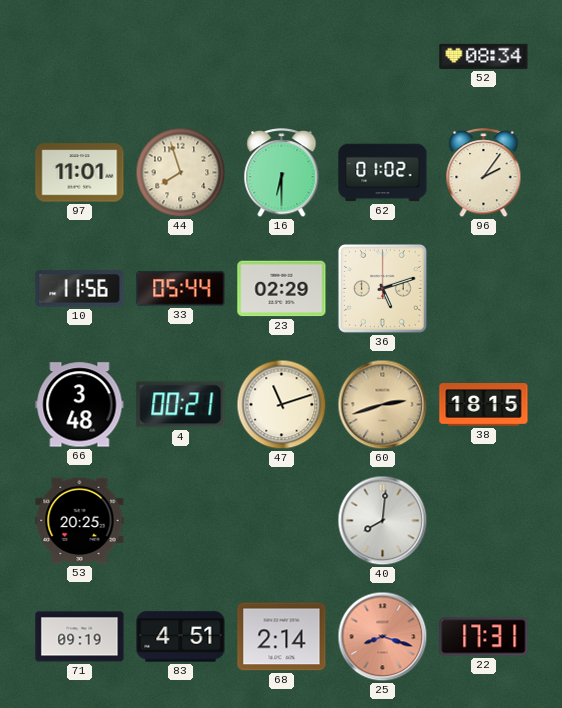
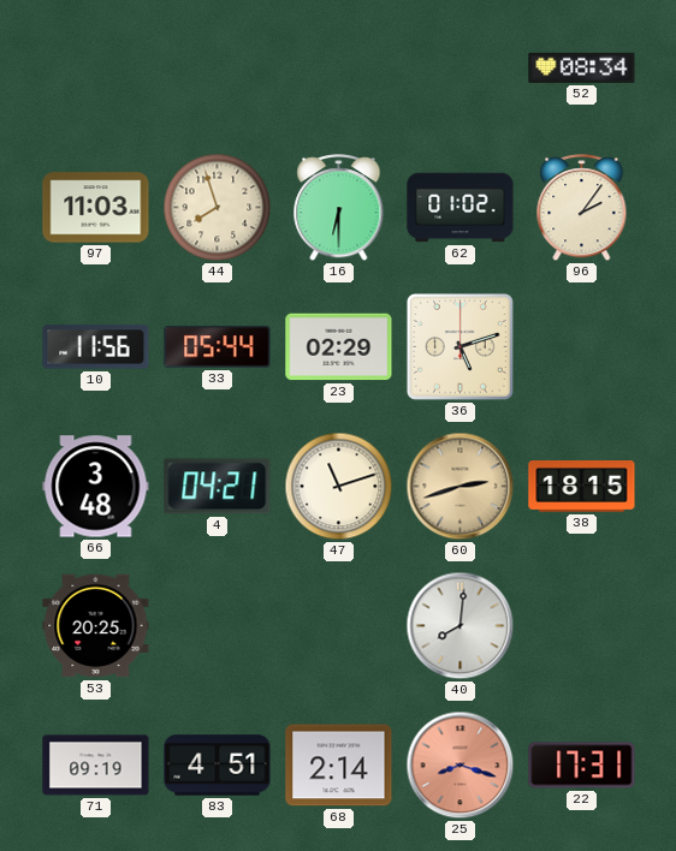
97: 11:01 -> 11:03 (96, 208)
4: 00:21 -> 04:21 (218, 487)
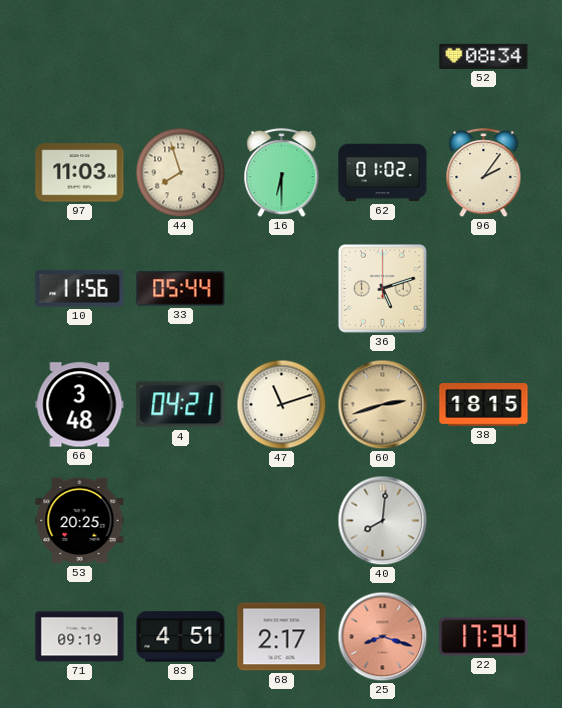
23: 02:29 -> none (339, 347)
68: 2:14 -> 2:17 (282, 637)
22: 17:31 -> 17:34 (484, 637)
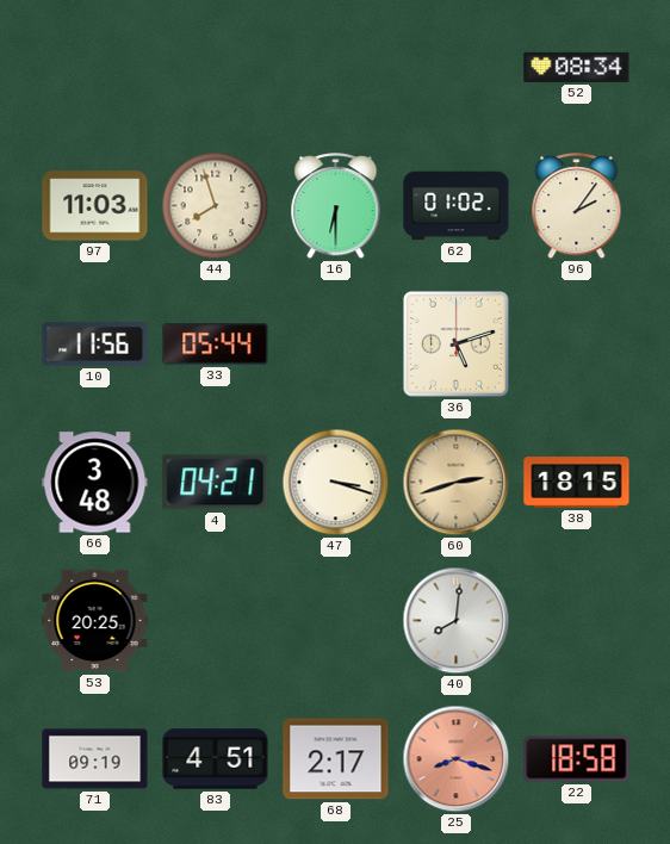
47: 11:12 -> 3:18 (336, 483)
22: 17:34 -> 18:58 (577, 759)
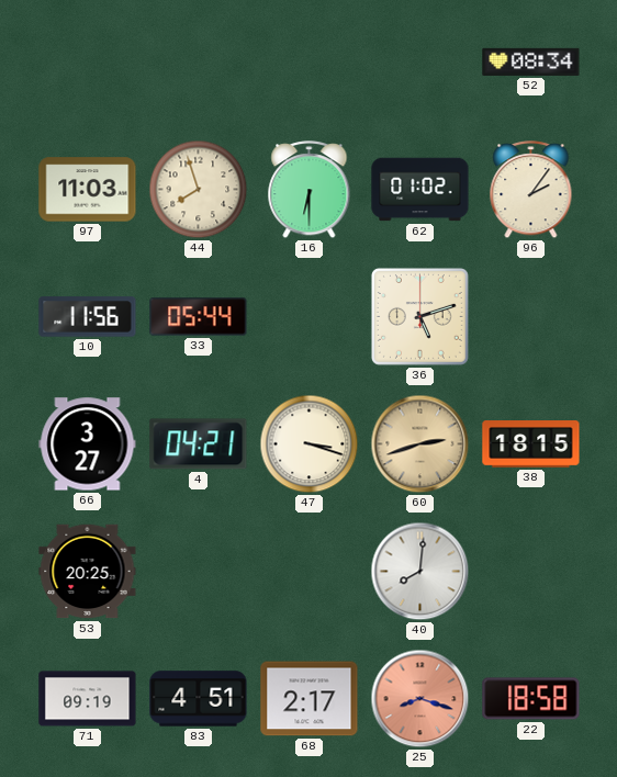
66: 3:48 -> 3:27 (88, 444)
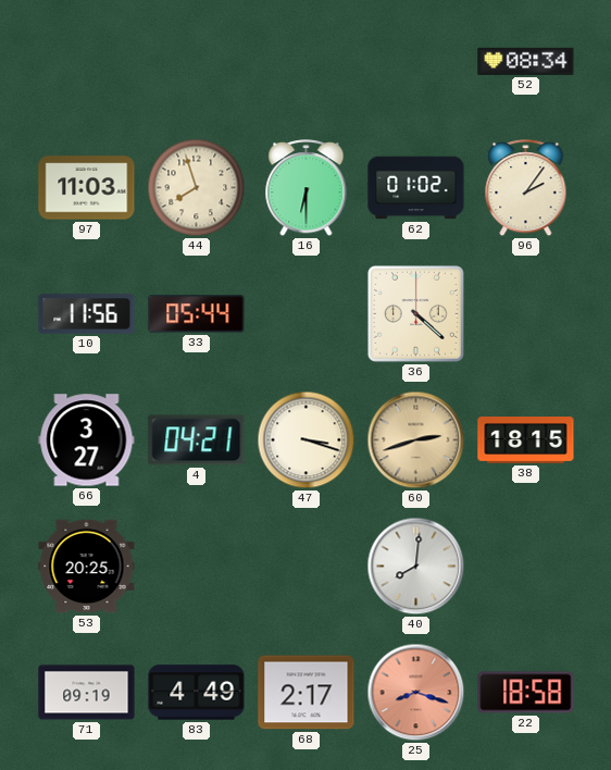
36: 5:12 -> 4:22 (415, 313)
83: 4:51 -> 4:49 (197, 693)
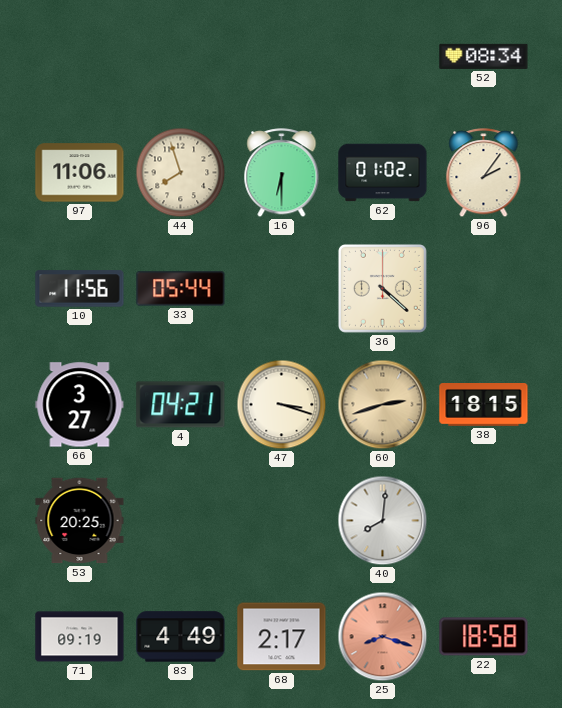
97: 11:03 -> 11:06 (80, 173)
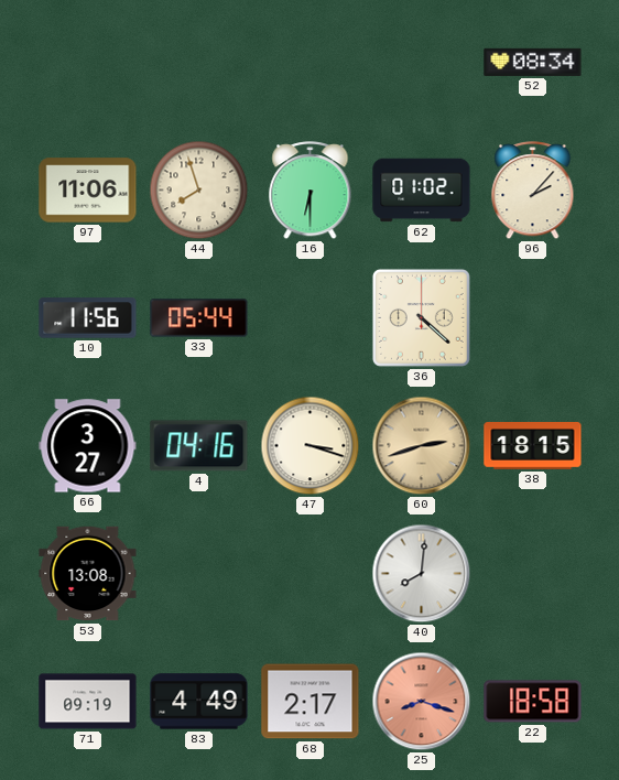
96: 2:06 -> 2:07 (533, 191)
4: 04:21 -> 04:16 (199, 446)
53: 20:25 -> 13:08 (88, 574)
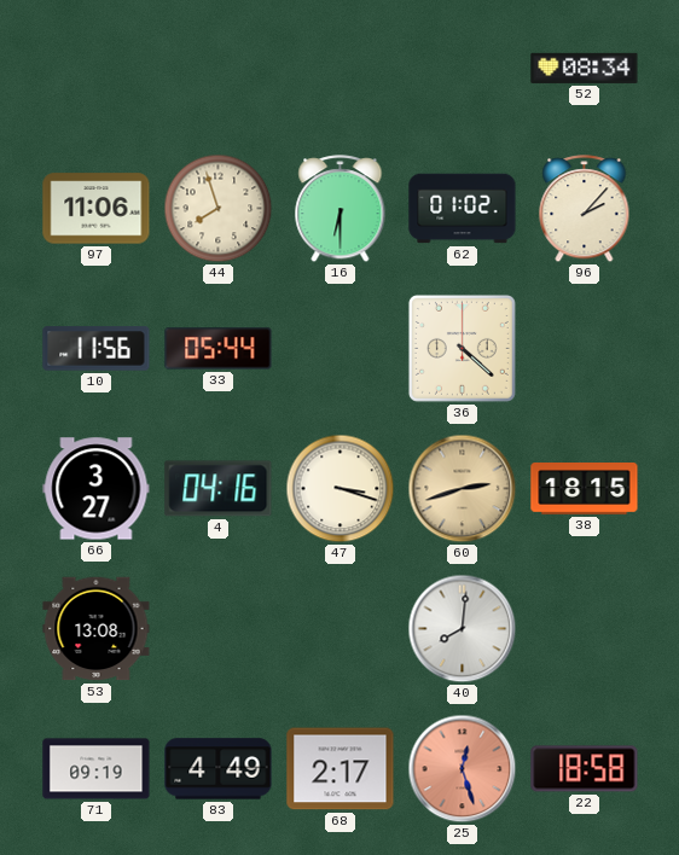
25: 8:18 -> 12:27 (463, 769)
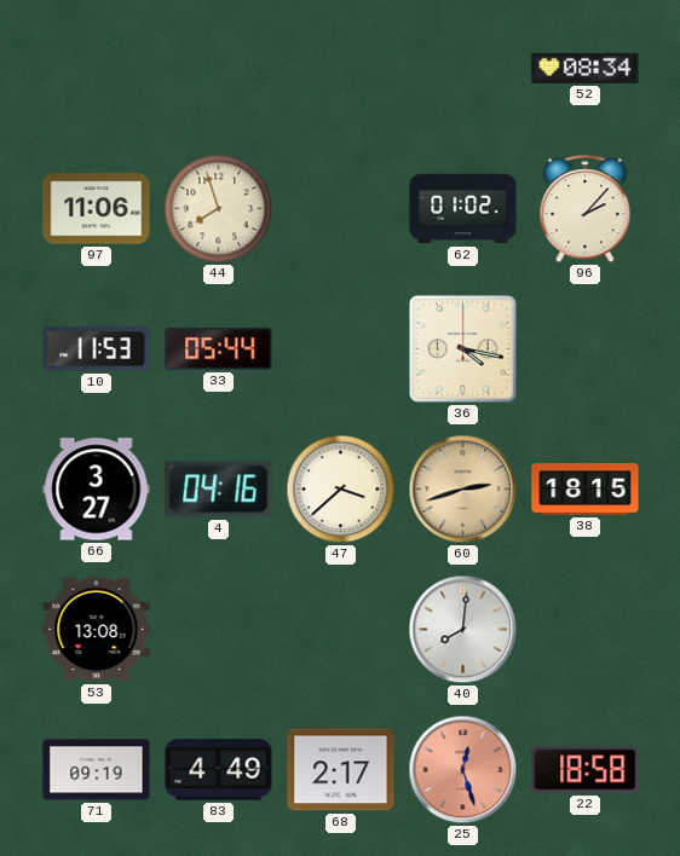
16: 6:30 -> none (341, 209)
10: 11:56 -> 11:53 (97, 349)
36: 4:22 -> 4:17 (462, 348)
47: 3:18 -> 3:38 (341, 490)
